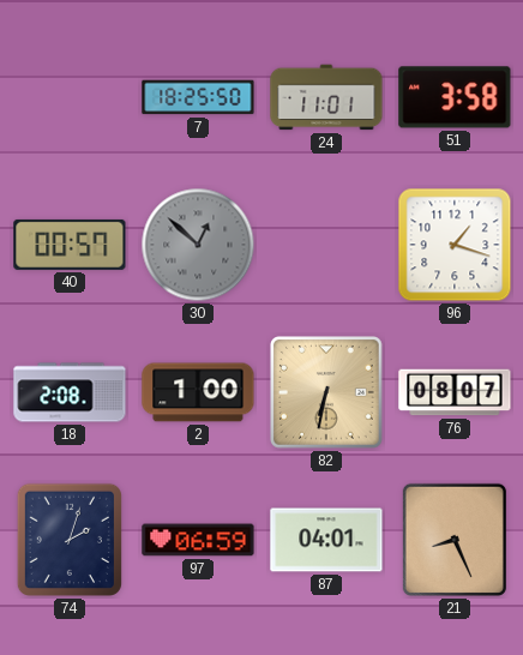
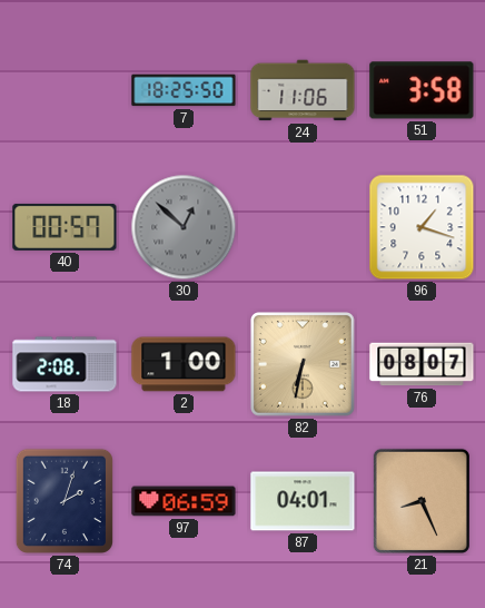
24: 11:01 -> 11:06 (303, 90)
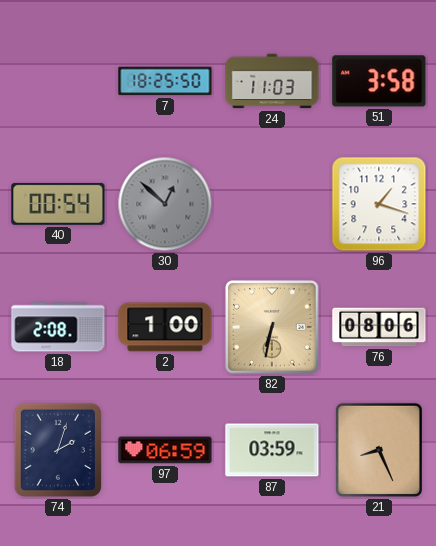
24: 11:06 -> 11:03 (272, 81)
40: 00:57 -> 00:54 (58, 204)
76: 08:07 -> 08:06 (379, 327)
87: 04:01 -> 03:59 (272, 450)
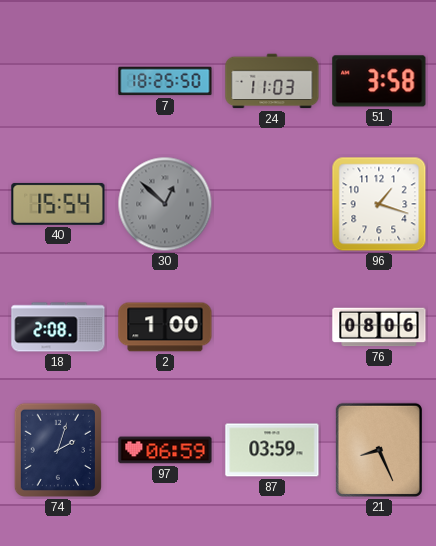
40: 00:54 -> 15:54 (58, 204)
82: 6:32 -> none (273, 328)
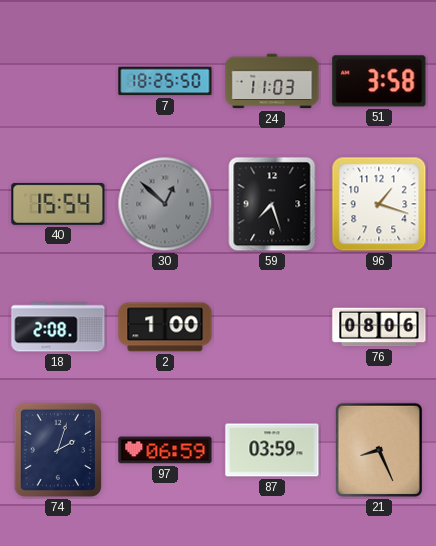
59: none -> 7:27 (272, 204)
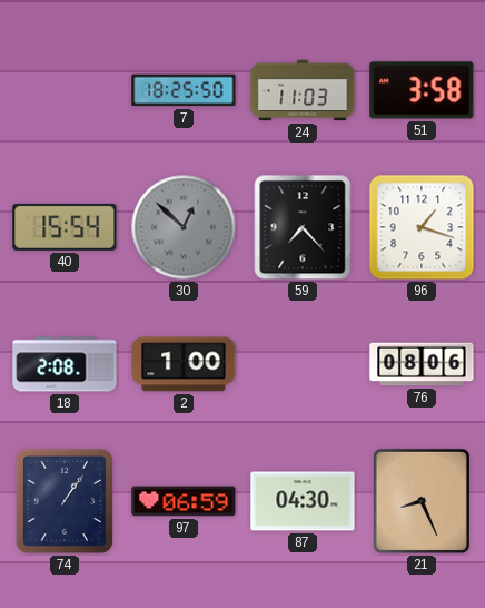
59: 7:27 -> 7:23 (303, 227)
74: 2:03 -> 1:06 (65, 501)
87: 03:59 -> 04:30 (303, 501)
